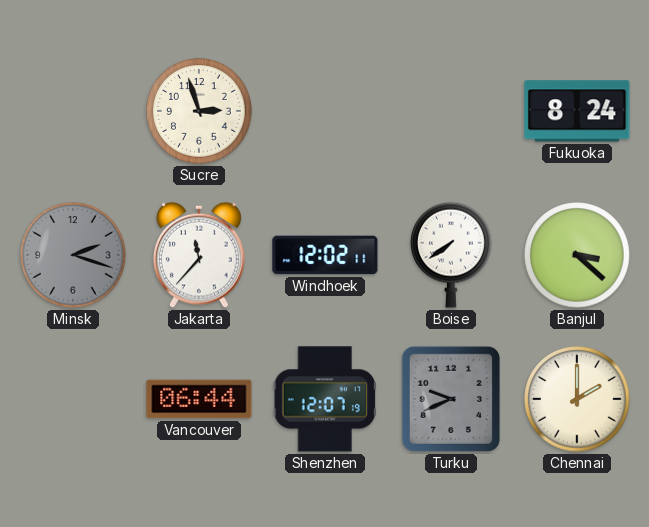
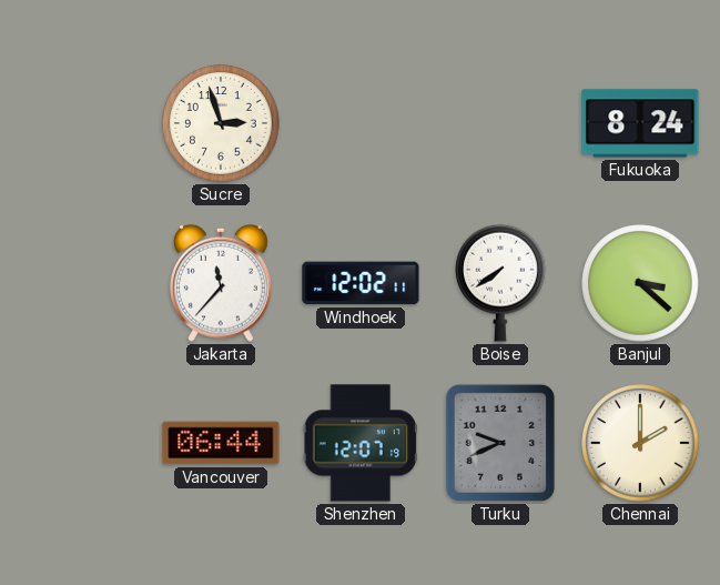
Minsk: 2:18 -> none (73, 255)
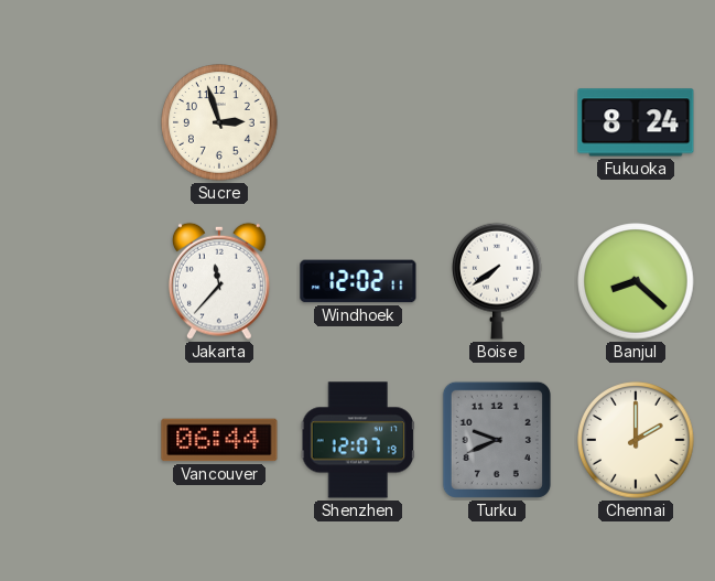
Banjul: 3:22 -> 8:22 (636, 281)
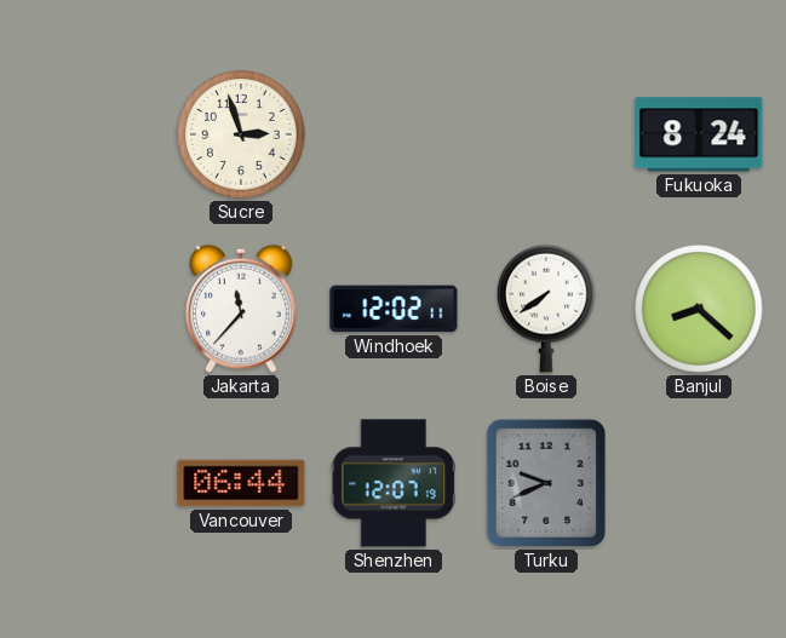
Chennai: 2:00 -> none (636, 440)
